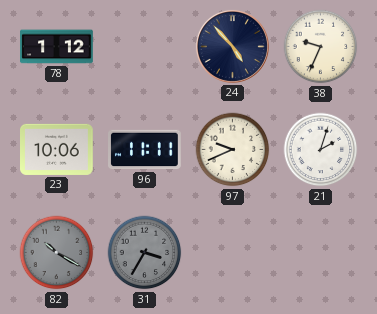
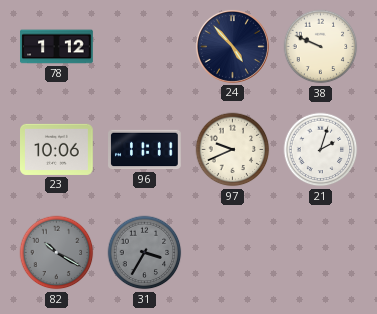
38: 9:34 -> 9:49 (321, 47)
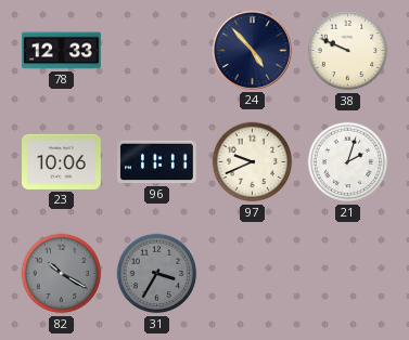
78: 1:12 -> 12:33 (62, 51)
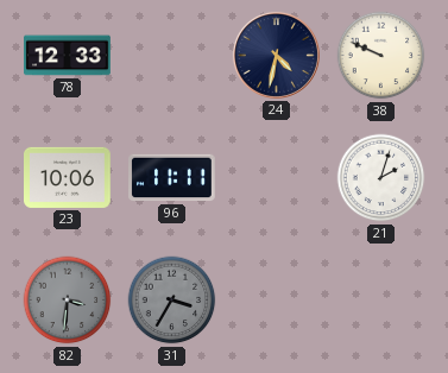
24: 4:53 -> 4:32 (276, 55)
97: 9:41 -> none (253, 162)
82: 10:20 -> 3:31 (68, 301)
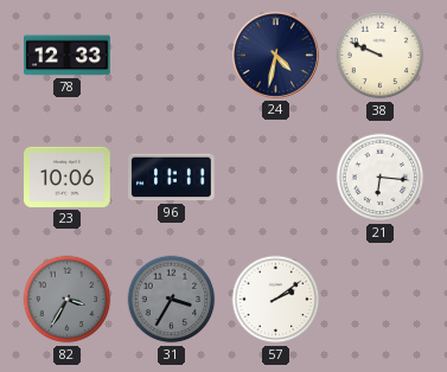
21: 2:03 -> 6:16 (381, 178)
82: 3:31 -> 3:35 (68, 300)
57: none -> 2:09 (276, 300)
